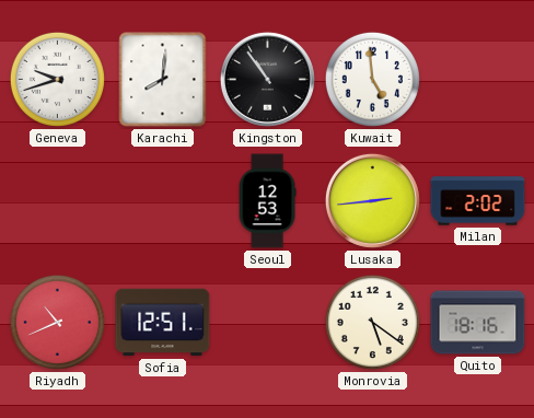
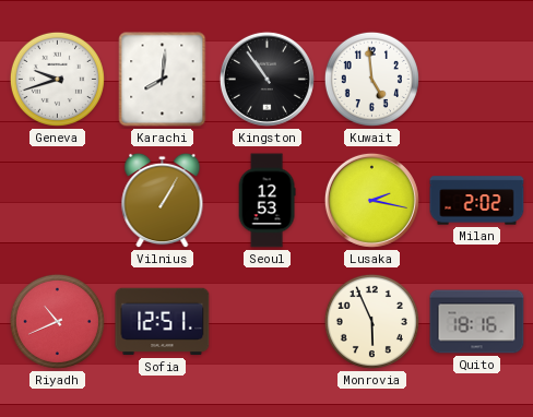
Vilnius: none -> 1:05 (163, 201)
Lusaka: 2:44 -> 2:17 (371, 200)
Monrovia: 5:21 -> 5:56 (371, 321)
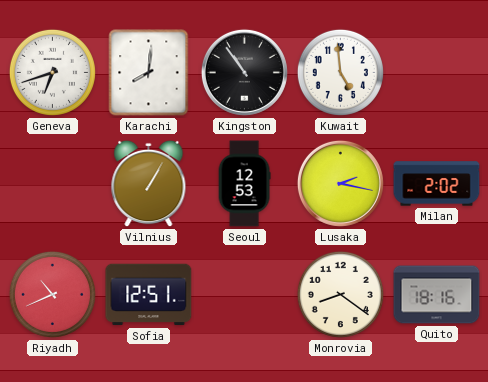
Geneva: 9:42 -> 6:42 (52, 72)
Monrovia: 5:56 -> 8:21 (340, 294)
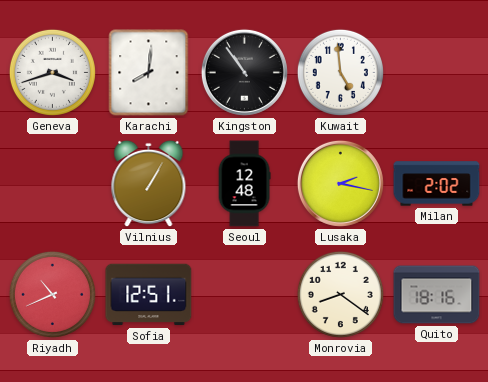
Geneva: 6:42 -> 3:42 (52, 72)
Seoul: 12:53 -> 12:48 (244, 184)
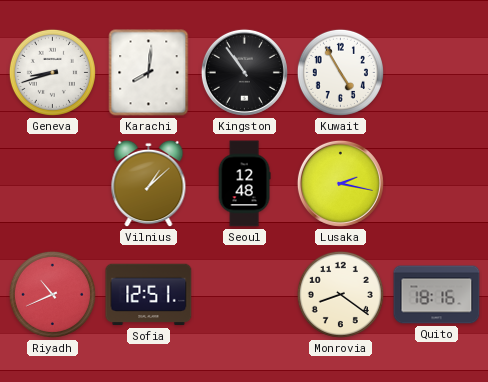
Geneva: 3:42 -> 8:42 (52, 72)
Kuwait: 4:59 -> 4:55 (340, 72)
Vilnius: 1:05 -> 1:08 (149, 184)
Milan: 2:02 -> none (437, 184)
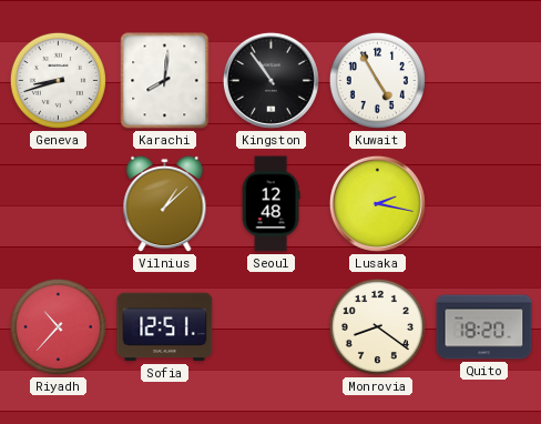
Riyadh: 10:41 -> 10:37 (58, 326)
Quito: 18:16 -> 18:20 (484, 327)
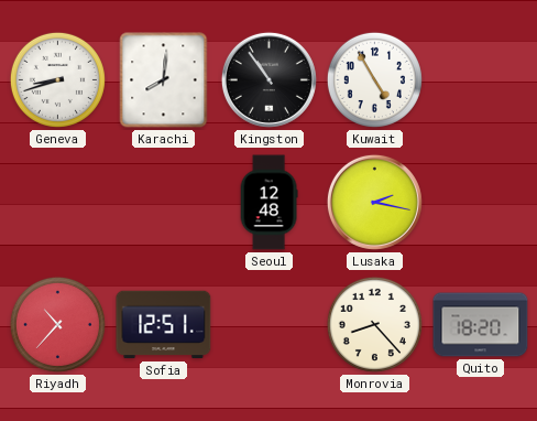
Vilnius: 1:08 -> none (165, 204)
Monrovia: 8:21 -> 8:23 (374, 324)
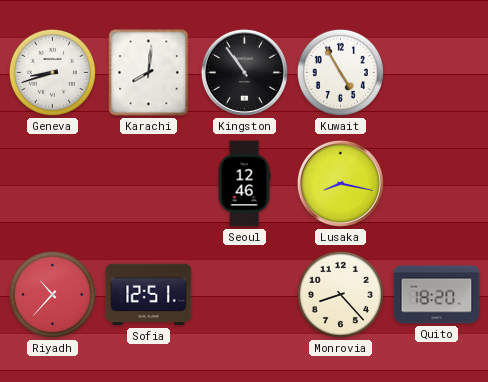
Seoul: 12:48 -> 12:46 (244, 184)
Lusaka: 2:17 -> 8:17 (340, 183)
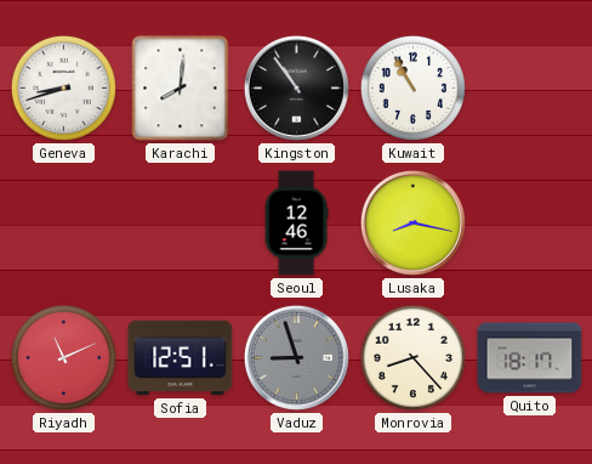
Kuwait: 4:55 -> 10:55 (412, 87)
Riyadh: 10:37 -> 11:11 (63, 357)
Vaduz: none -> 8:57 (296, 357)
Quito: 18:20 -> 18:17 (530, 358)
